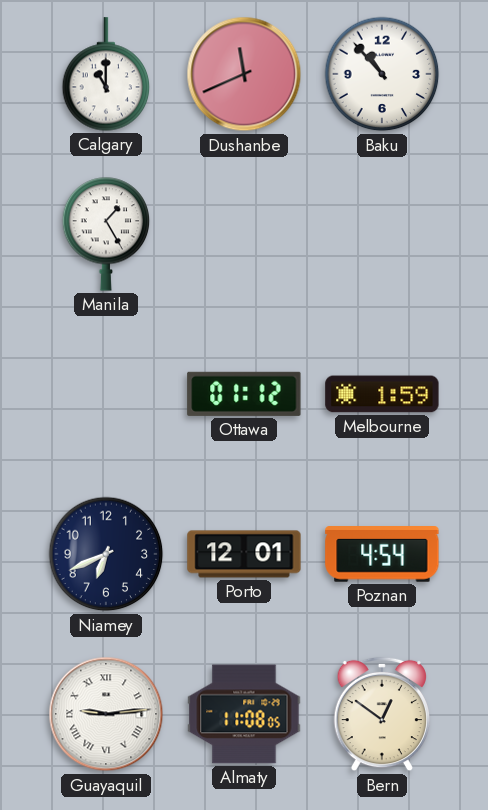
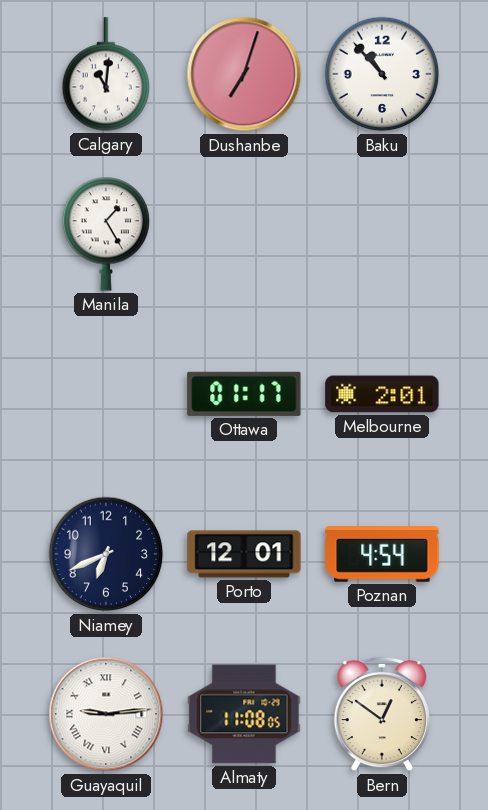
Calgary: 11:00 -> 11:01 (106, 74)
Dushanbe: 11:41 -> 7:03 (244, 74)
Ottawa: 01:12 -> 01:17 (244, 394)
Melbourne: 1:59 -> 2:01 (382, 394)
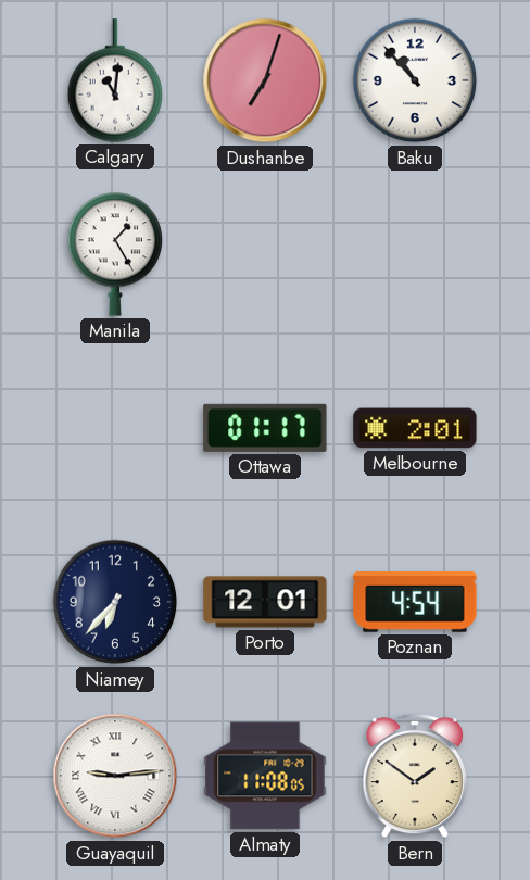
Niamey: 6:41 -> 6:37 (115, 602)
Bern: 12:51 -> 1:51 (414, 776)
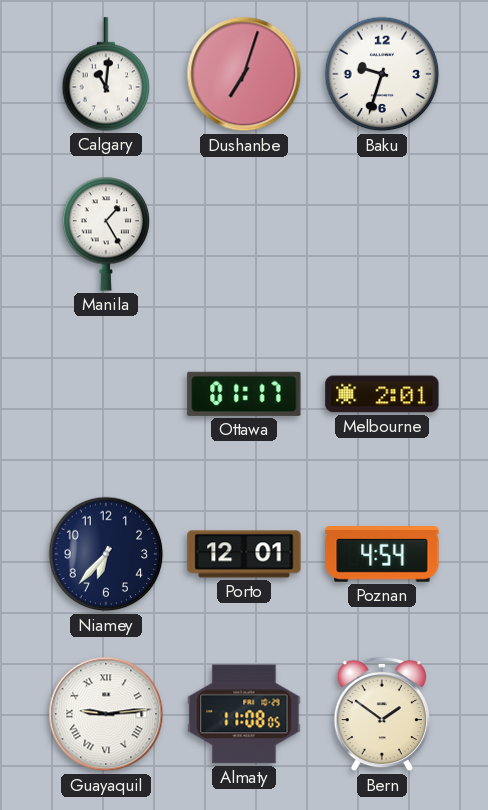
Baku: 10:53 -> 9:33 (382, 74)
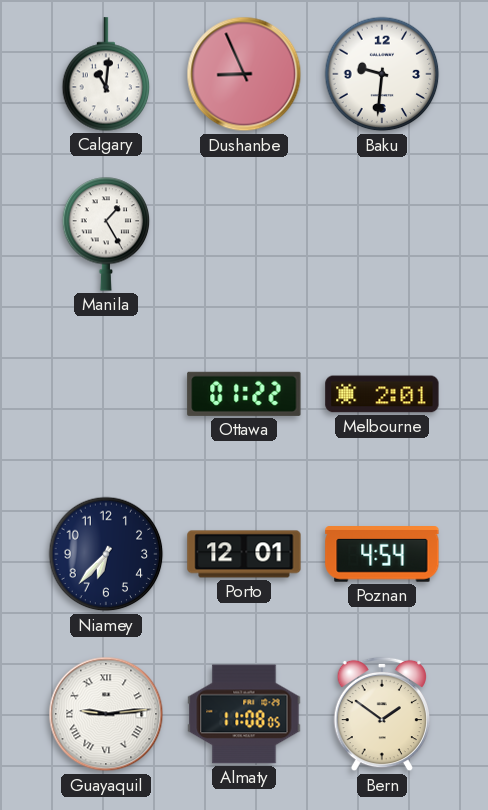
Dushanbe: 7:03 -> 8:56 (244, 74)
Baku: 9:33 -> 9:31 (382, 74)
Ottawa: 01:17 -> 01:22 (244, 394)
